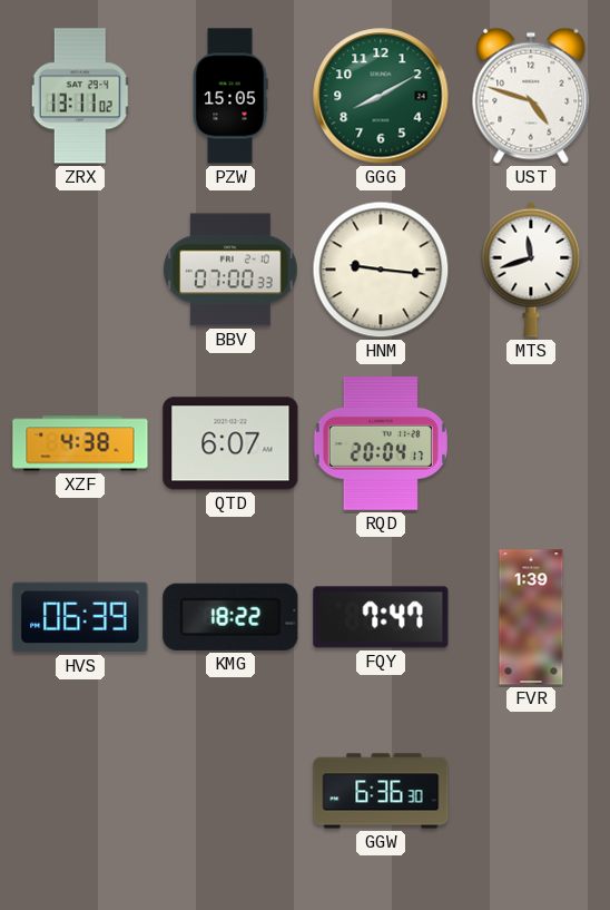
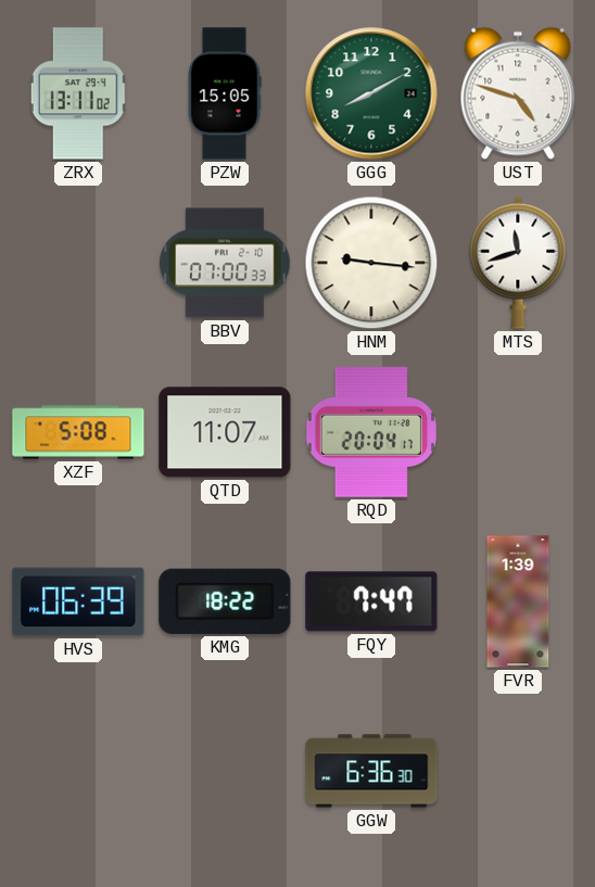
XZF: 4:38 -> 5:08 (78, 432)
QTD: 6:07 -> 11:07 (225, 432)
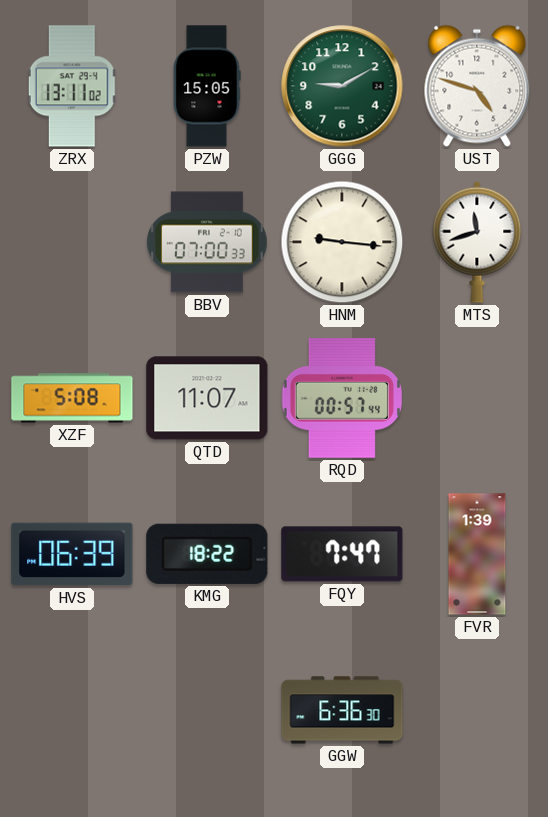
GGG: 8:10 -> 9:10 (342, 86)
RQD: 20:04 -> 00:57 (342, 399)
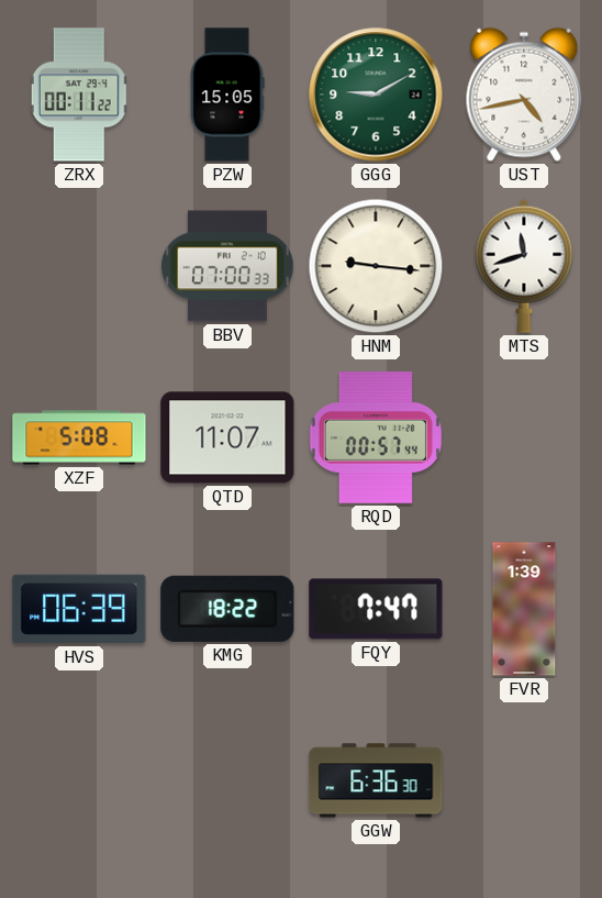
ZRX: 13:11 -> 00:11 (79, 95)
UST: 4:48 -> 4:43 (524, 95)
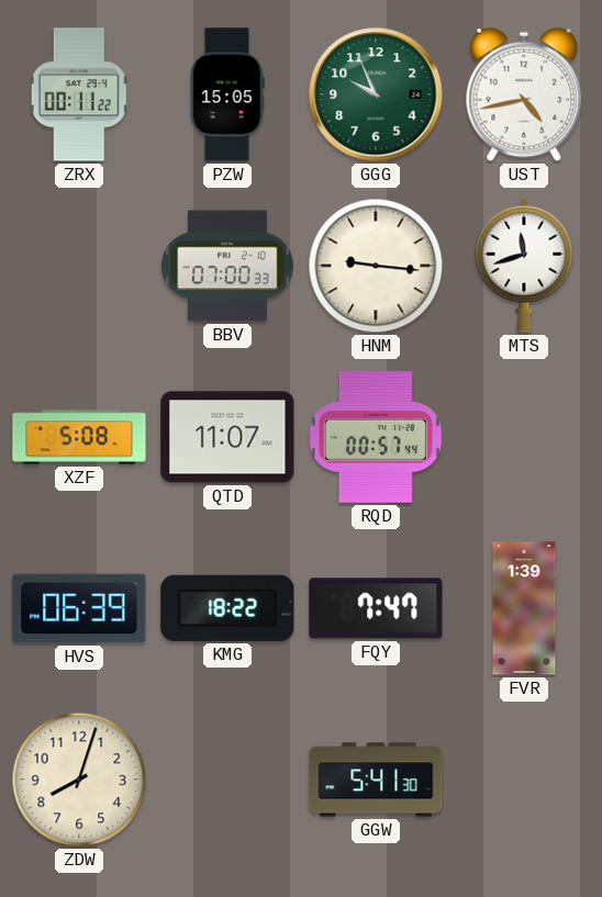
GGG: 9:10 -> 9:56 (376, 94)
ZDW: none -> 8:03 (79, 780)
GGW: 6:36 -> 5:41 (376, 780)
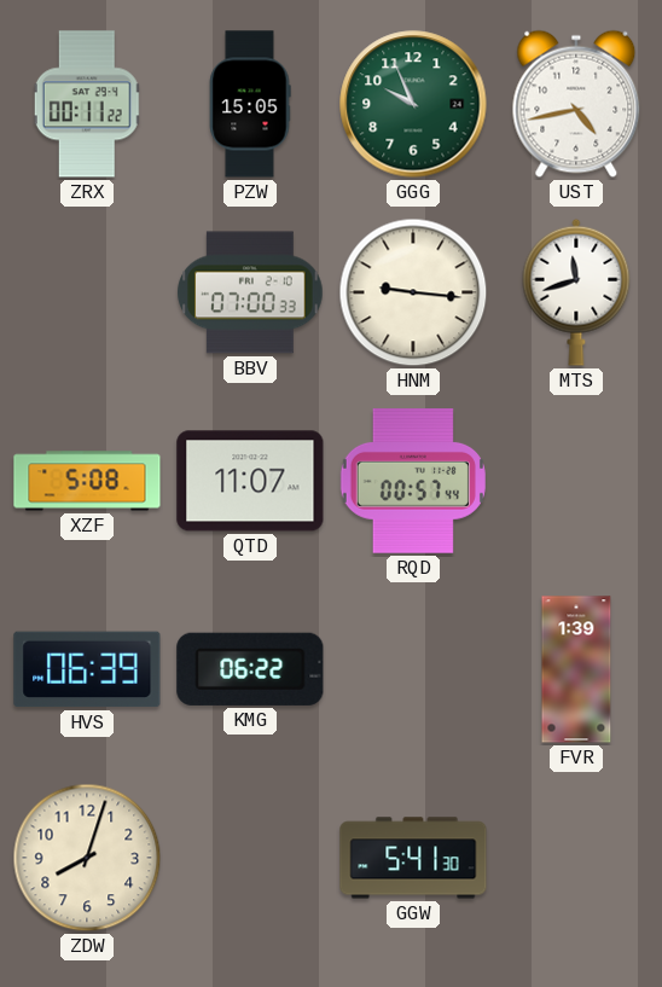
KMG: 18:22 -> 06:22 (250, 669)
FQY: 7:47 -> none (376, 608)
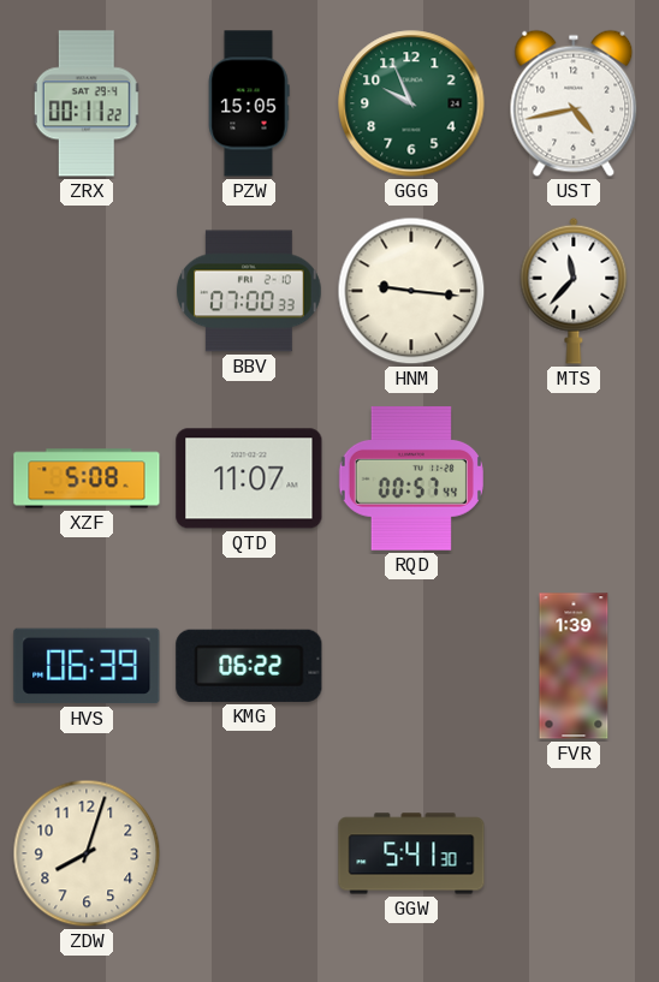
MTS: 11:42 -> 11:37 (574, 291)
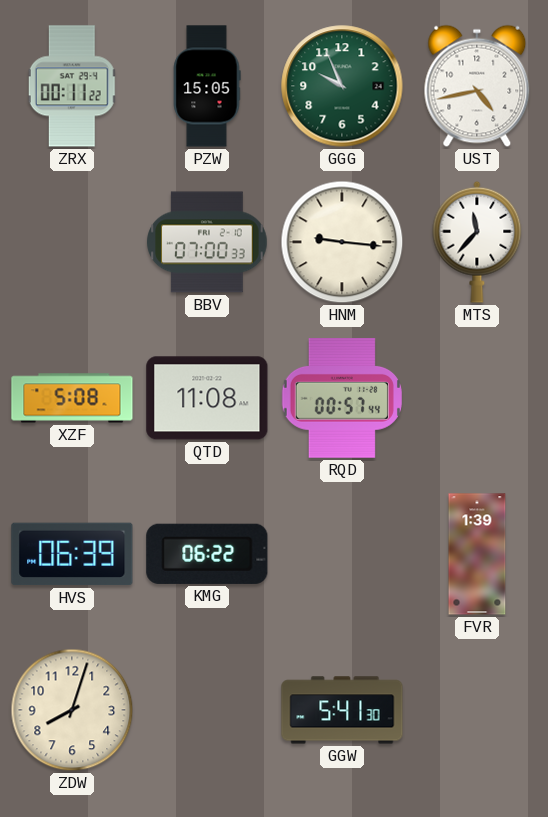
QTD: 11:07 -> 11:08 (207, 398)
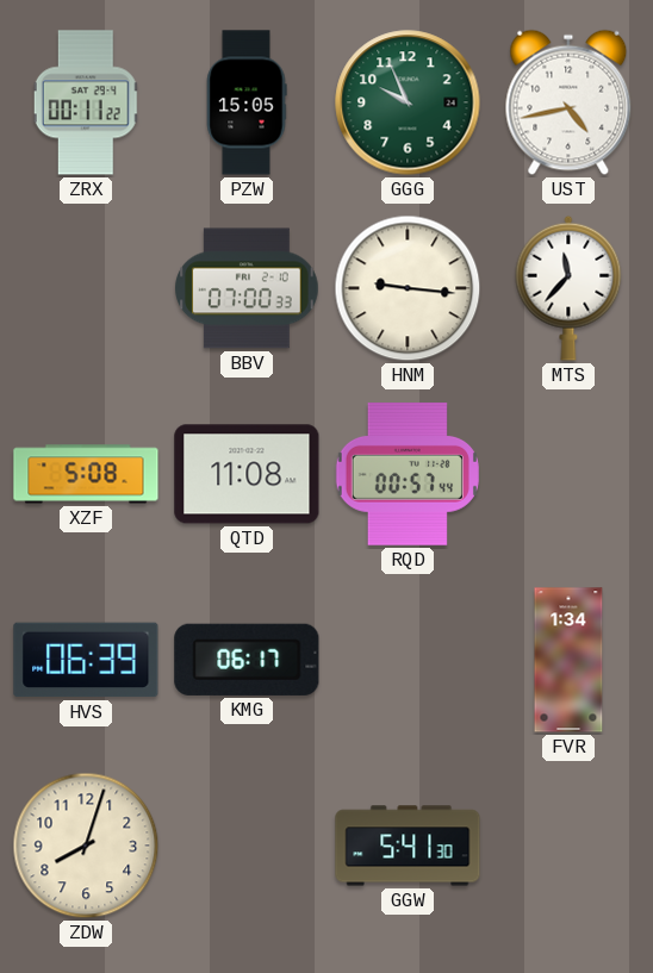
KMG: 06:22 -> 06:17 (247, 660)
FVR: 1:39 -> 1:34 (568, 660)
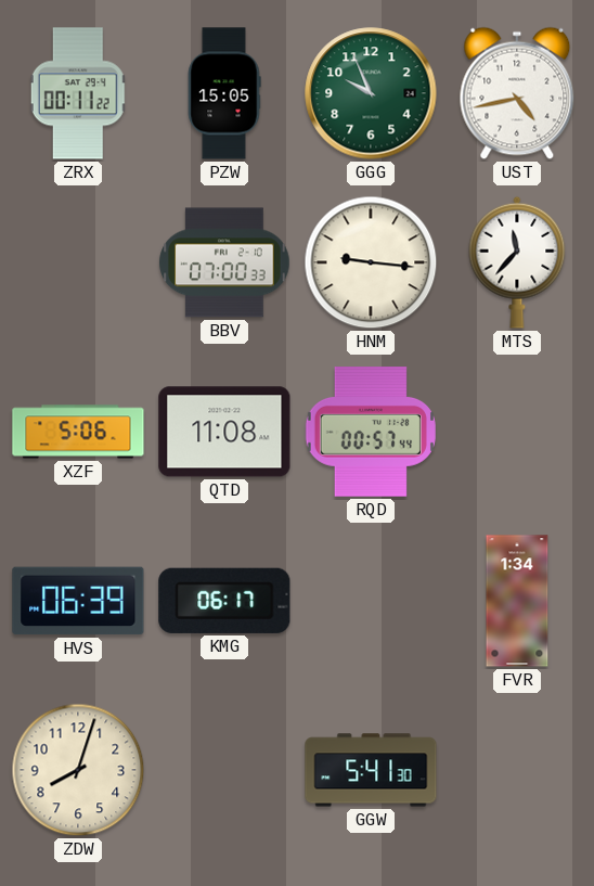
XZF: 5:08 -> 5:06 (78, 432)
